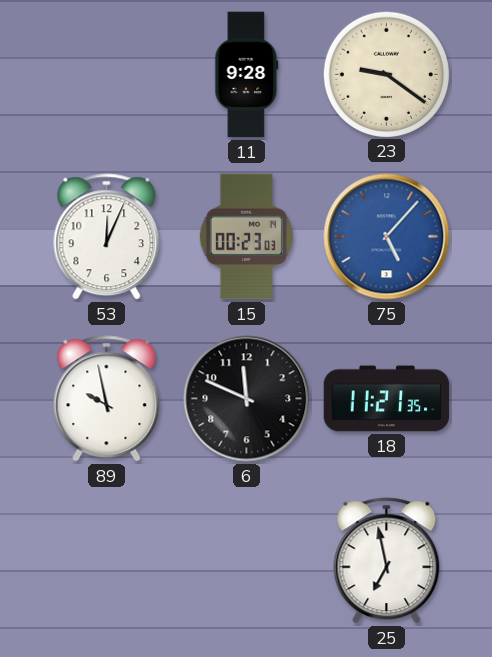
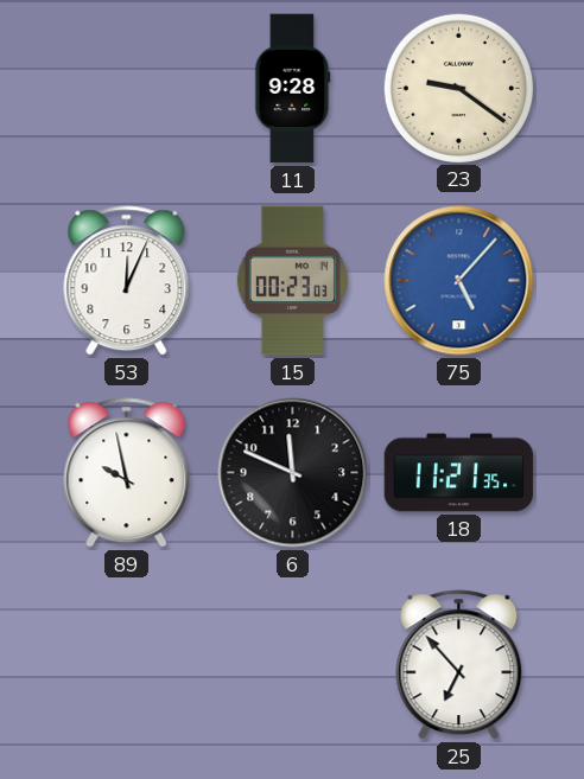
25: 6:58 -> 6:53 (459, 665)
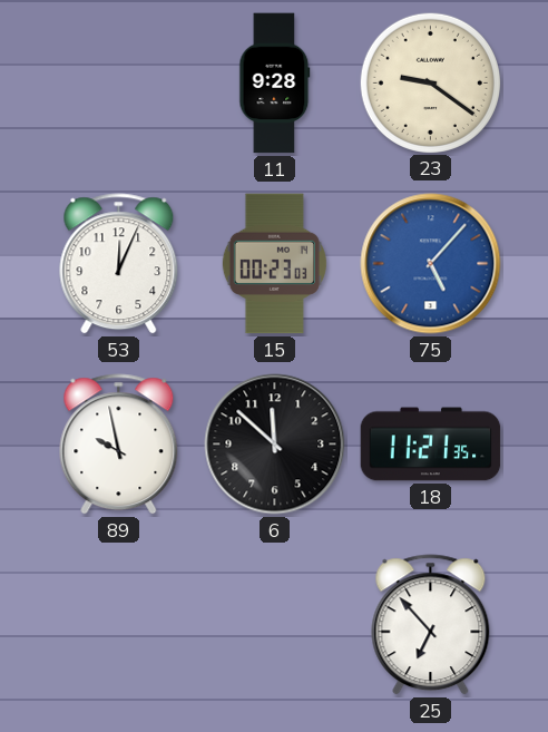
6: 11:49 -> 11:52 (275, 445)
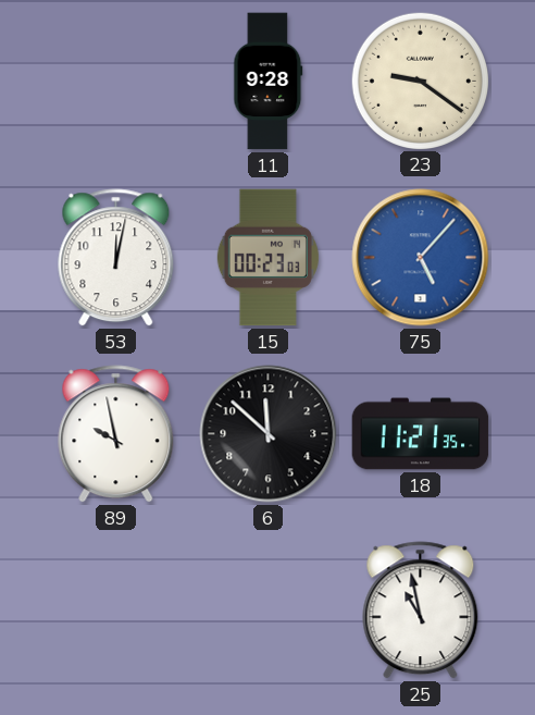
53: 12:04 -> 12:02 (116, 258)
25: 6:53 -> 10:58 (421, 611)
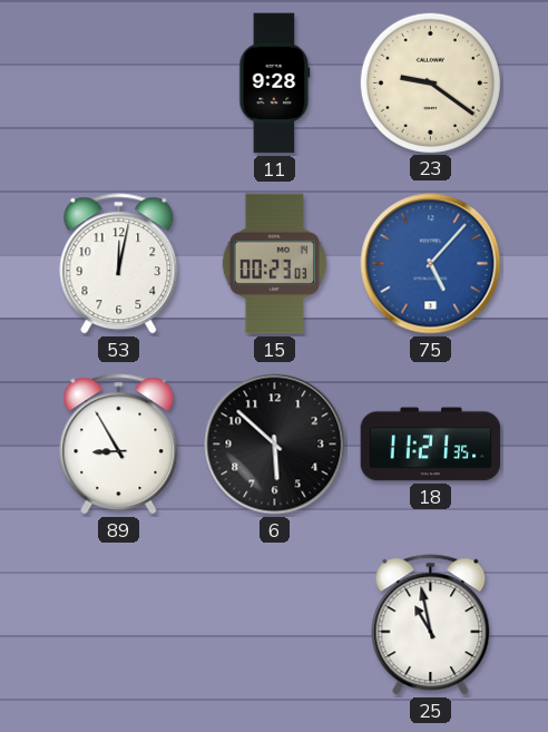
89: 9:58 -> 8:55 (119, 445)
6: 11:52 -> 5:52 (275, 445)
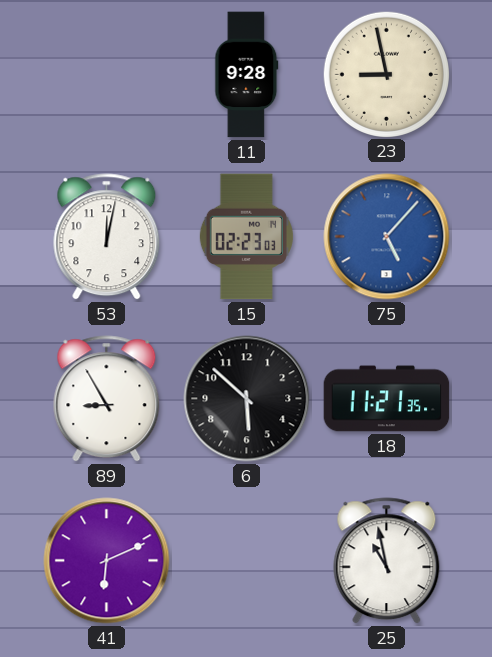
23: 9:21 -> 8:58 (386, 74)
15: 00:23 -> 02:23 (246, 237)
41: none -> 6:11 (107, 561)
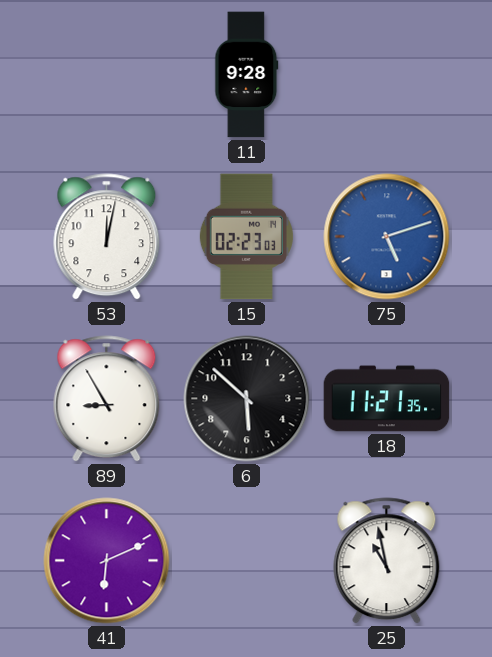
23: 8:58 -> none (386, 74)
75: 5:07 -> 5:12 (387, 237)
